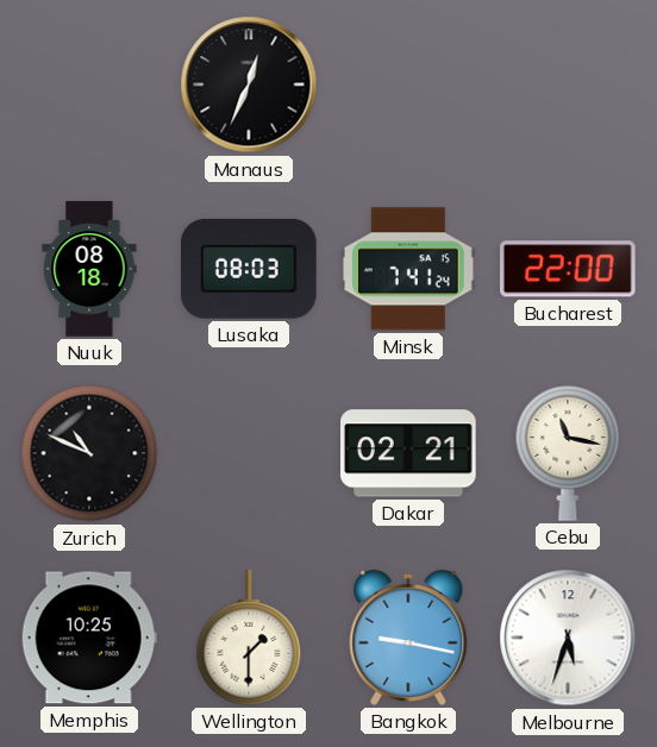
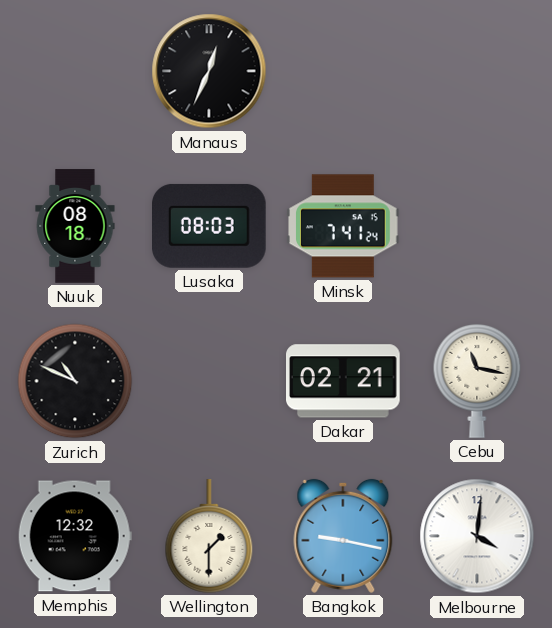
Bucharest: 22:00 -> none (569, 269)
Memphis: 10:25 -> 12:32 (75, 536)
Melbourne: 5:33 -> 4:01 (477, 536)
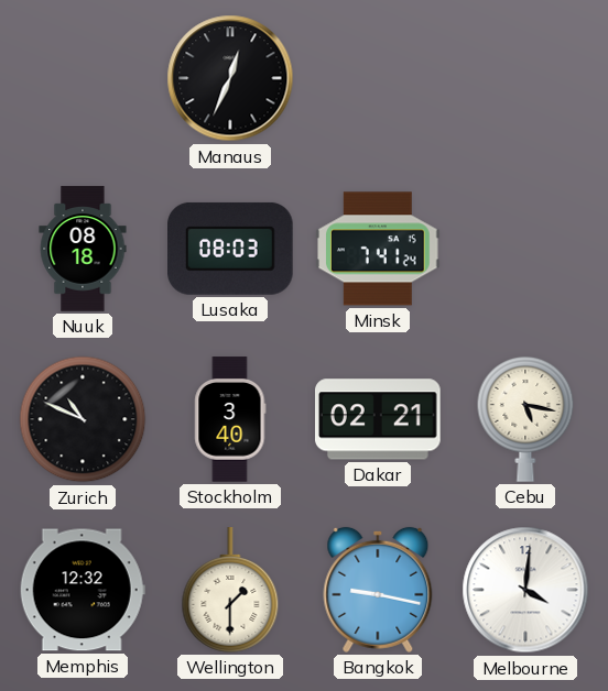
Stockholm: none -> 3:40 (230, 419)
Cebu: 11:17 -> 5:17 (525, 419)
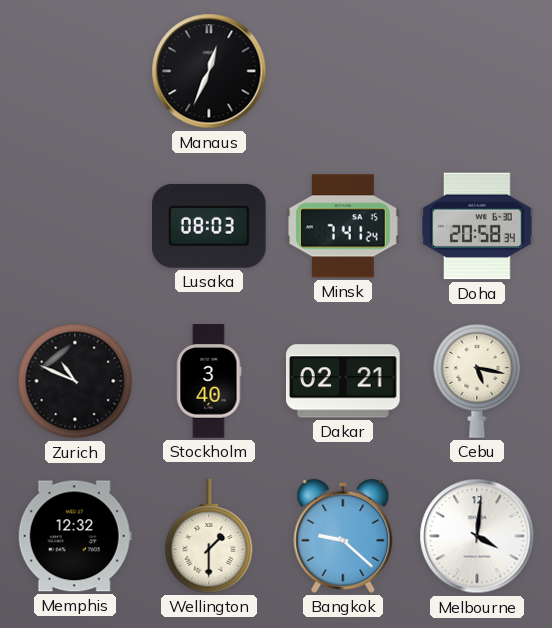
Nuuk: 08:18 -> none (83, 249)
Doha: none -> 20:58 (477, 226)
Bangkok: 9:17 -> 9:22 (343, 536)
